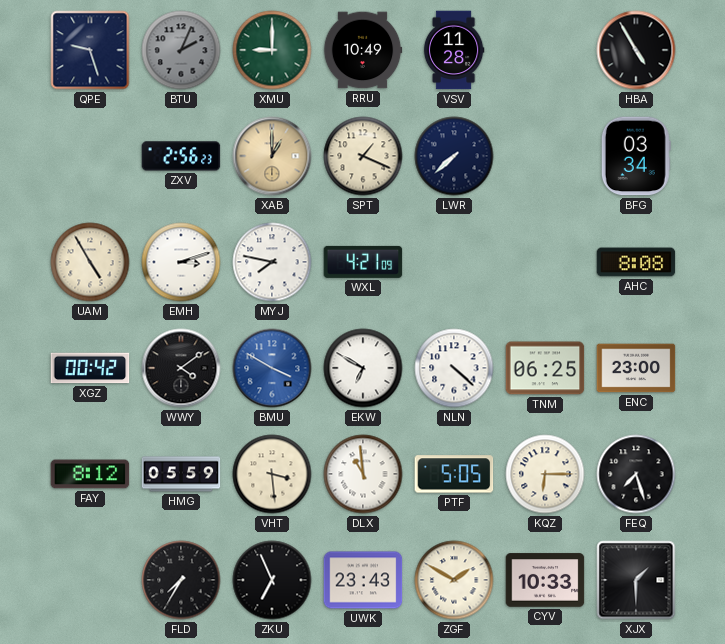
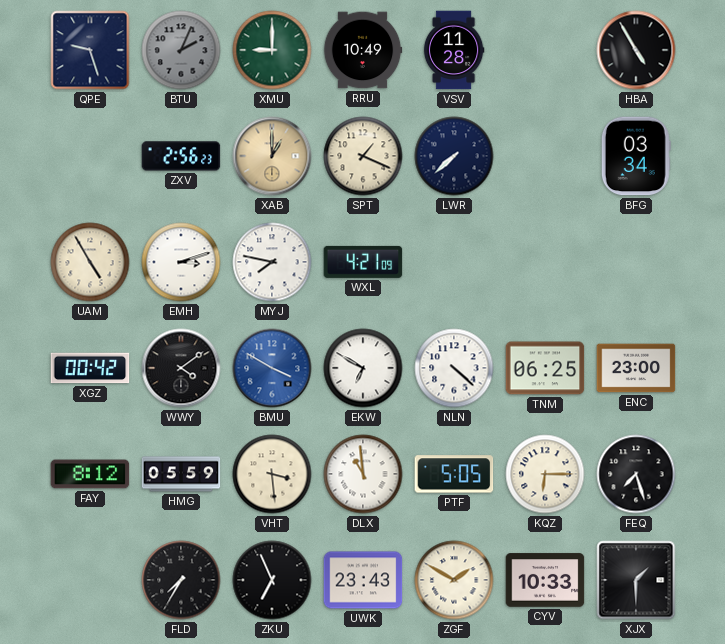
AHC: 8:08 -> none (636, 262)
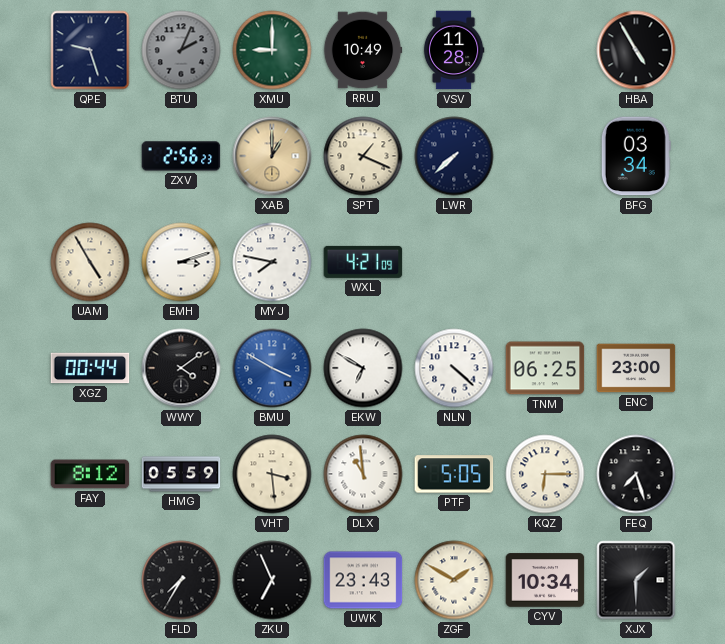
XGZ: 00:42 -> 00:44 (90, 368)
CYV: 10:33 -> 10:34 (545, 580)
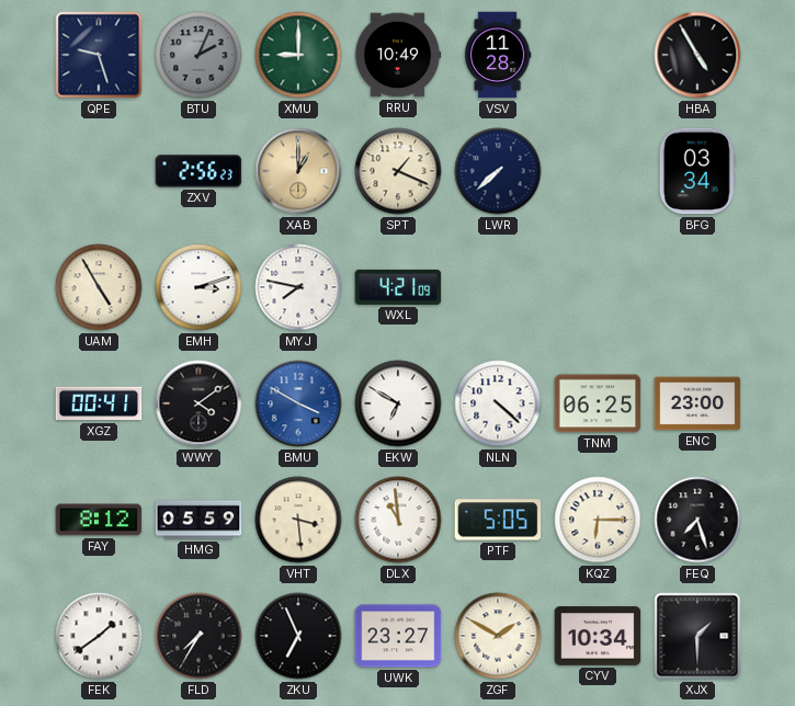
XGZ: 00:44 -> 00:41 (99, 403)
FEK: none -> 1:39 (99, 636)
UWK: 23:43 -> 23:27 (398, 636)
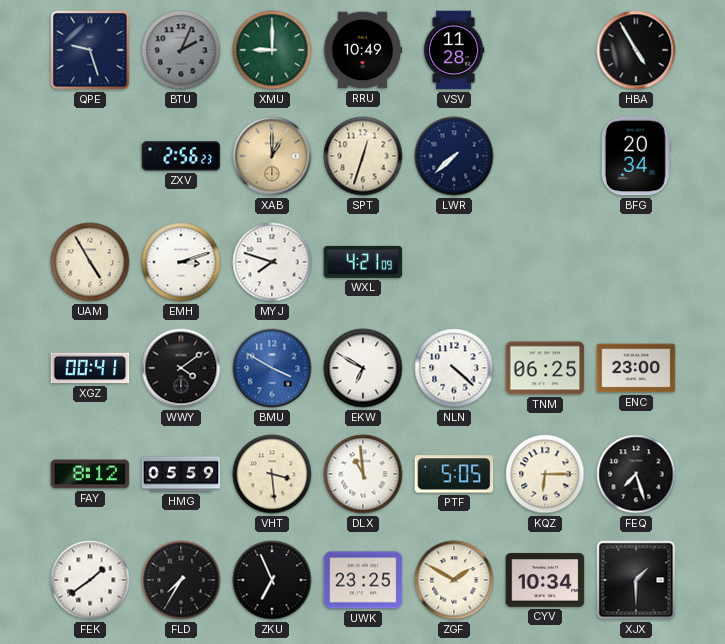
SPT: 1:19 -> 12:33 (363, 156)
BFG: 03:34 -> 20:34 (636, 156)
MYJ: 7:47 -> 7:48 (272, 262)
UWK: 23:27 -> 23:25 (363, 580)
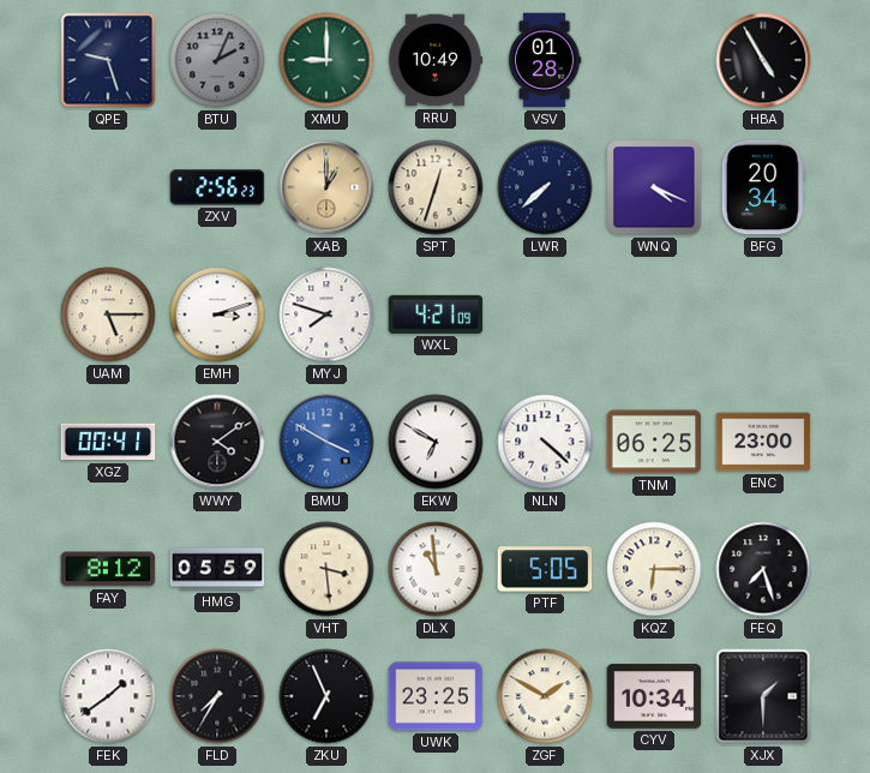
VSV: 11:28 -> 01:28 (545, 60)
WNQ: none -> 4:19 (654, 187)
UAM: 4:55 -> 5:15 (108, 314)
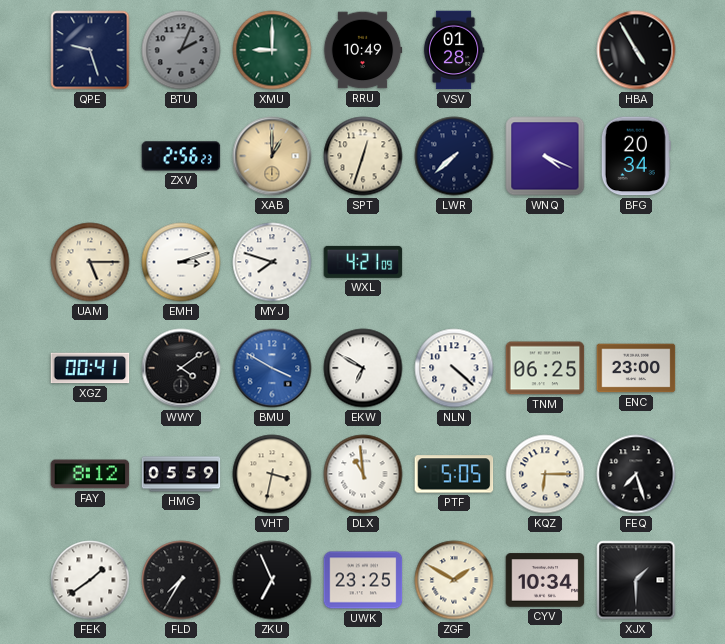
VHT: 3:29 -> 3:32 (272, 474)
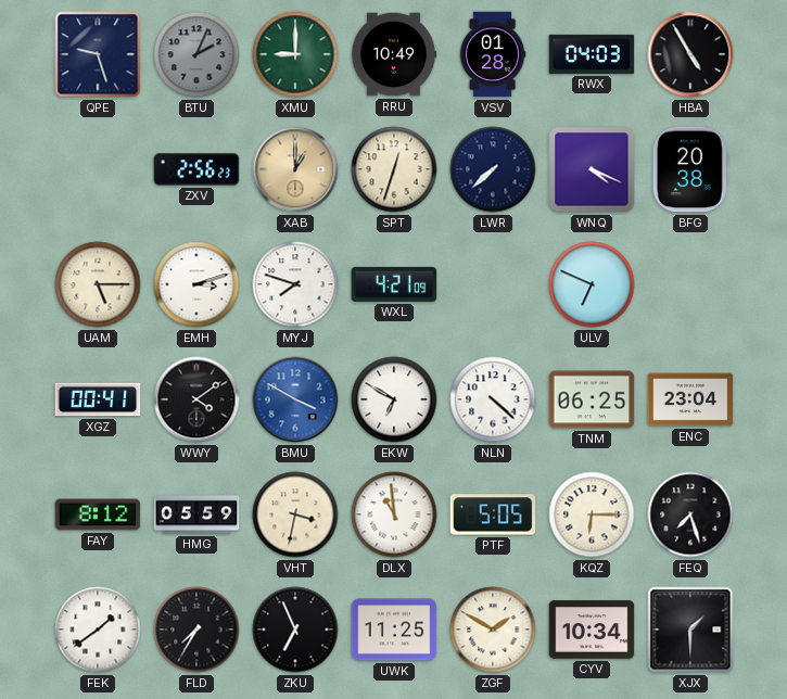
RWX: none -> 04:03 (592, 54)
BFG: 20:34 -> 20:38 (690, 169)
ULV: none -> 6:49 (592, 284)
ENC: 23:00 -> 23:04 (690, 399)
UWK: 23:25 -> 11:25 (394, 630)
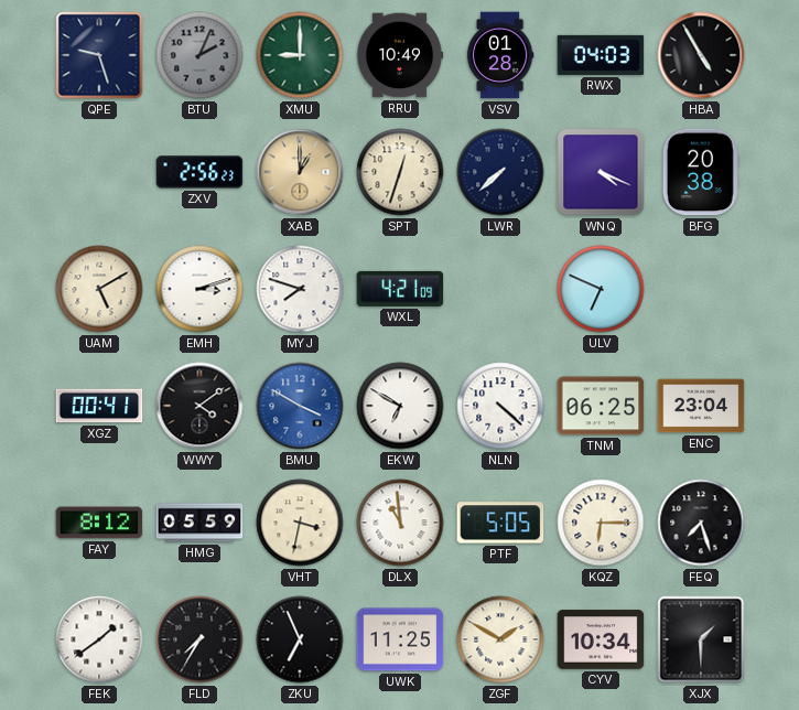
UAM: 5:15 -> 5:10 (99, 289)
